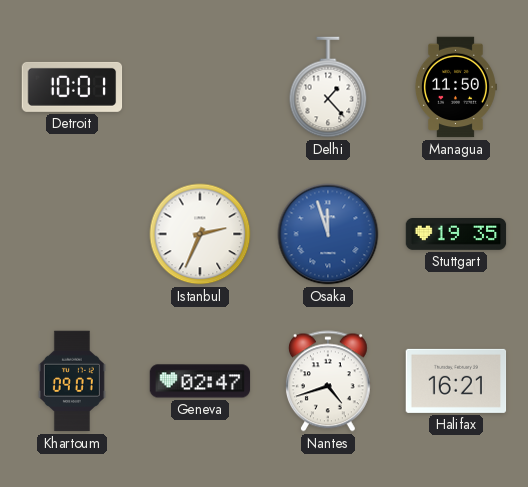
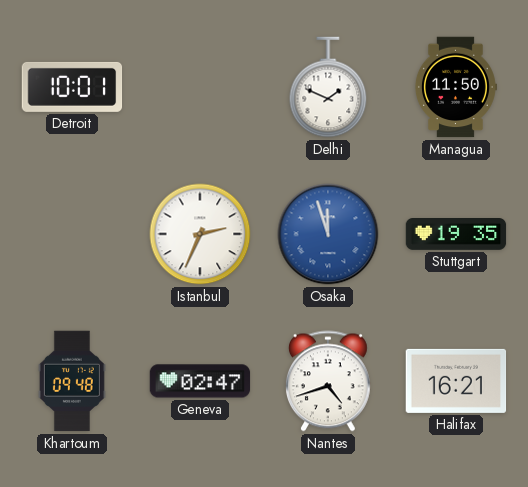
Delhi: 1:23 -> 1:49 (328, 87)
Khartoum: 09:07 -> 09:48 (72, 381)
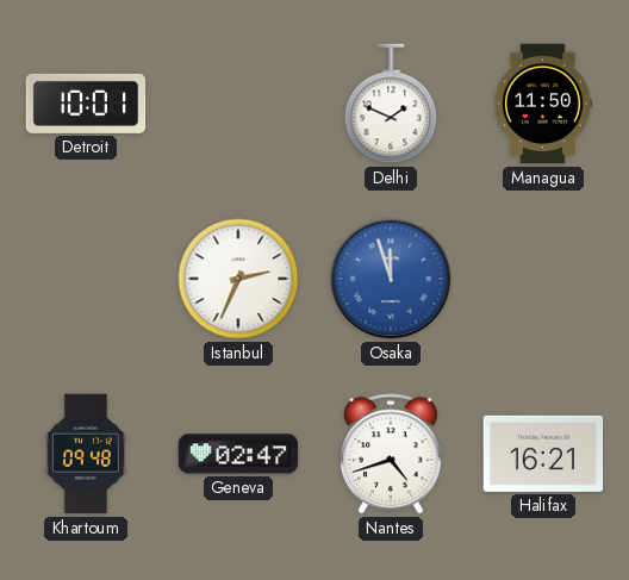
Stuttgart: 19:35 -> none (456, 235)
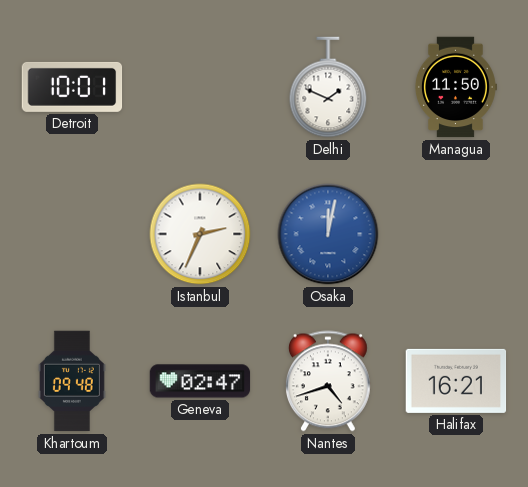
Osaka: 11:57 -> 12:02 (328, 234)
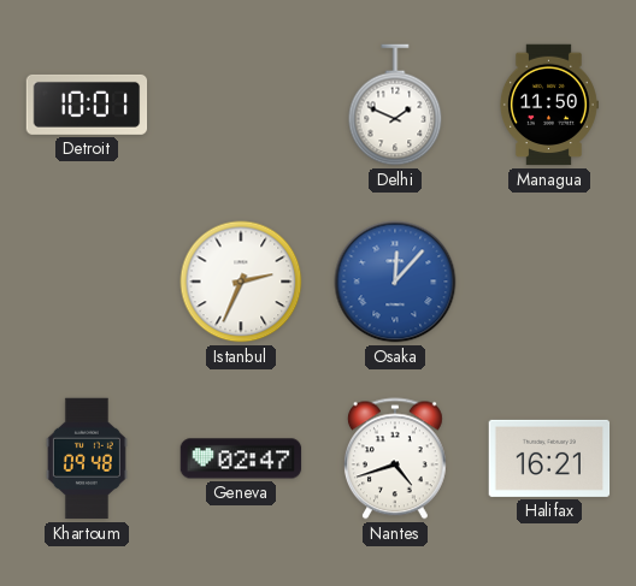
Osaka: 12:02 -> 12:07 (395, 282)
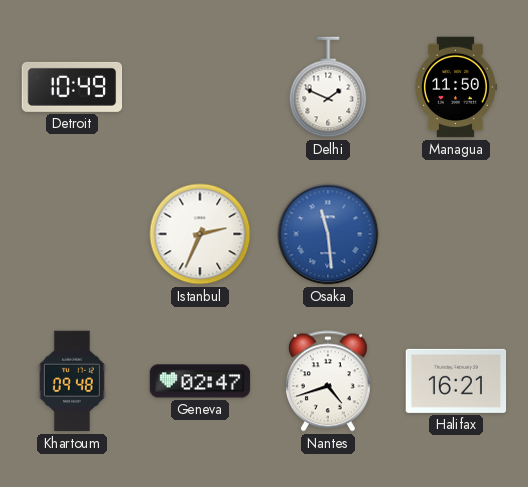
Detroit: 10:01 -> 10:49 (72, 87)
Osaka: 12:07 -> 11:29 (328, 234)
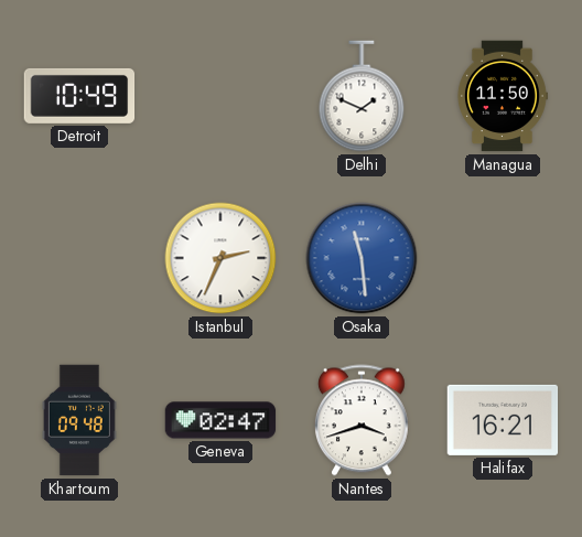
Nantes: 4:42 -> 3:42 (362, 420)
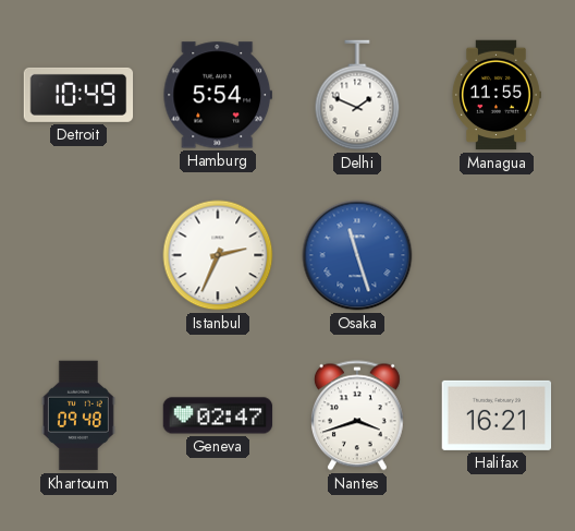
Hamburg: none -> 5:54 (217, 95)
Managua: 11:50 -> 11:55 (497, 95)
Osaka: 11:29 -> 11:27 (357, 255)
